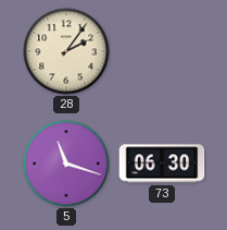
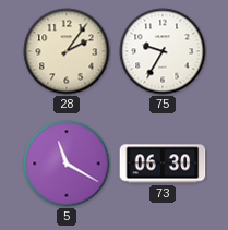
75: none -> 9:35 (163, 51)
5: 11:18 -> 11:20 (67, 164)
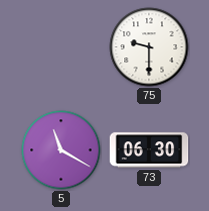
28: 2:06 -> none (67, 51)
75: 9:35 -> 9:30 (149, 47)
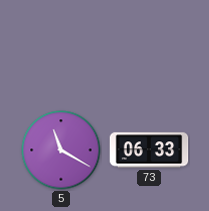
75: 9:30 -> none (149, 47)
73: 06:30 -> 06:33 (149, 150)
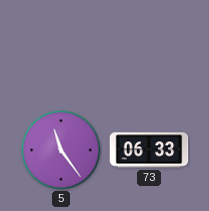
5: 11:20 -> 11:24 (61, 150)
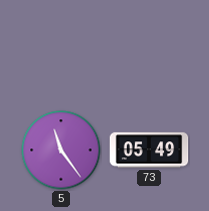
73: 06:33 -> 05:49 (149, 150)
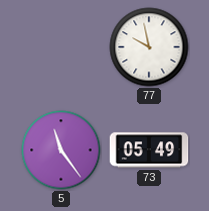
77: none -> 9:58 (149, 47)
